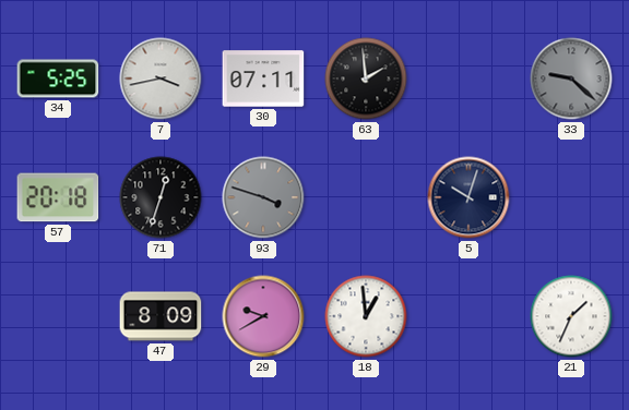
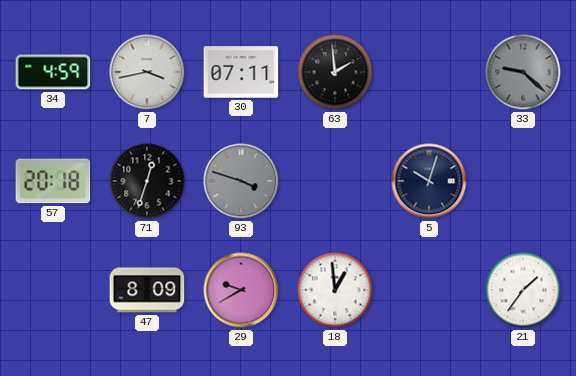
34: 5:25 -> 4:59 (53, 72)
21: 1:34 -> 1:36 (523, 290)
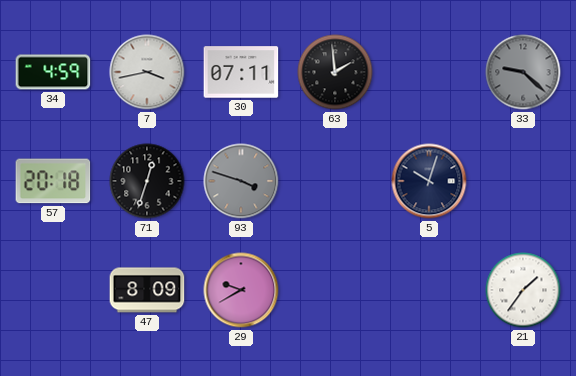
18: 12:59 -> none (335, 290)
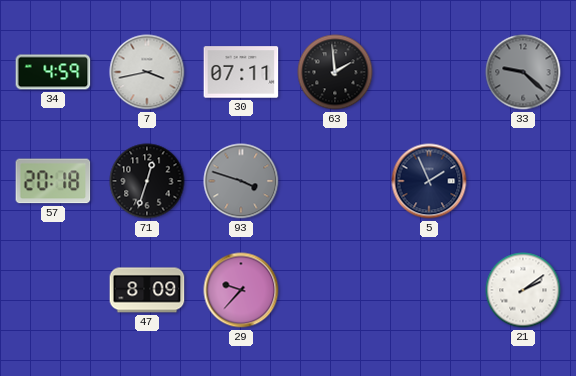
5: 10:03 -> 1:56 (429, 181)
29: 9:40 -> 9:37 (241, 290)
21: 1:36 -> 2:09 (523, 290)
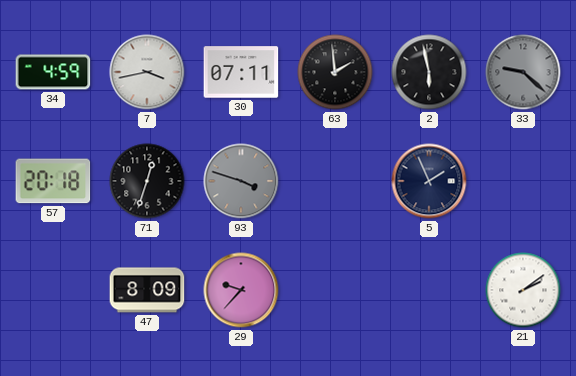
2: none -> 5:58 (429, 72)
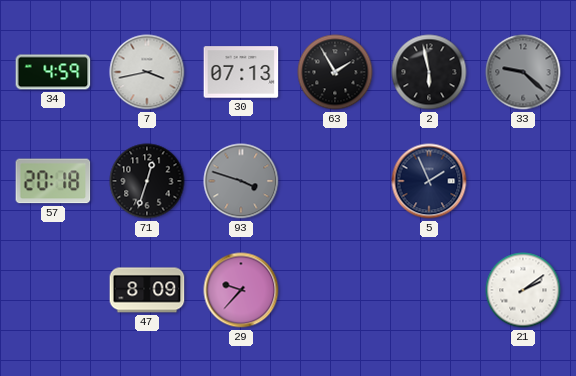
30: 07:11 -> 07:13 (241, 72)
63: 1:59 -> 1:55 (335, 72)
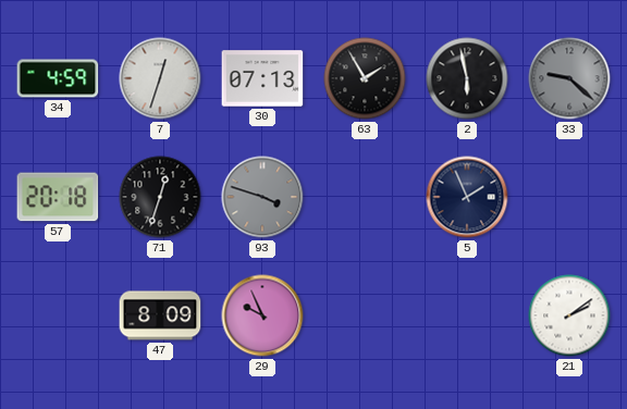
7: 3:43 -> 12:33 (160, 78)
29: 9:37 -> 9:56 (262, 315)
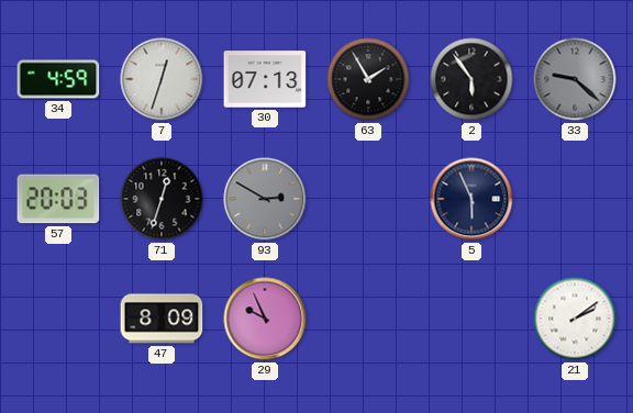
2: 5:58 -> 5:54 (471, 79)
57: 20:18 -> 20:03 (58, 199)
93: 3:48 -> 2:50 (265, 199)
5: 1:56 -> 5:56 (471, 199)
